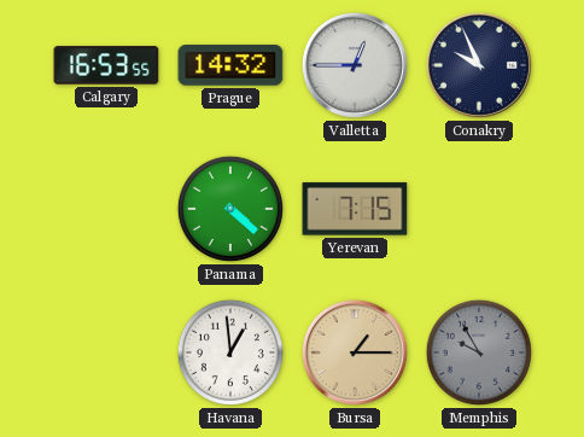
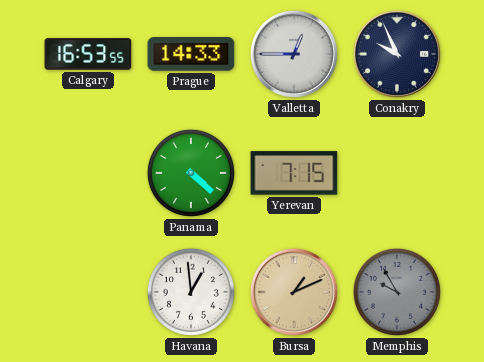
Prague: 14:32 -> 14:33 (191, 54)
Bursa: 1:15 -> 1:11 (294, 292)
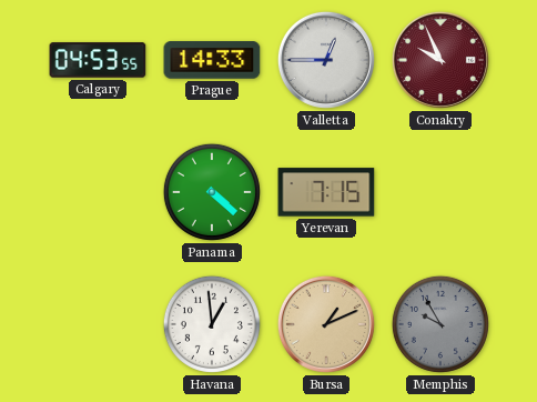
Calgary: 16:53 -> 04:53 (98, 60)
Conakry dial: navy -> burgundy (440, 60)
